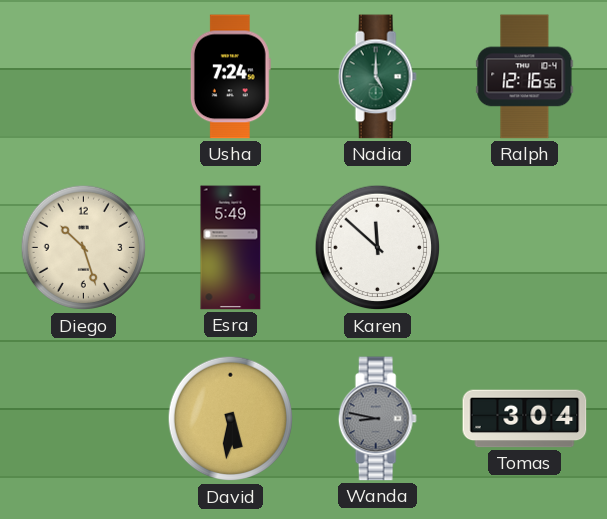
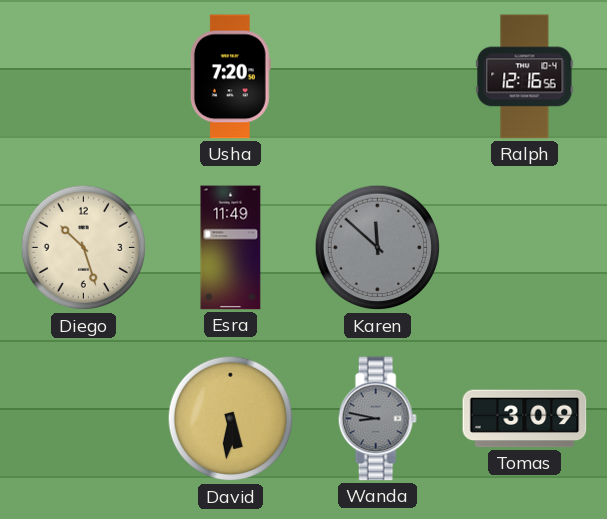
Usha: 7:24 -> 7:20 (230, 77)
Nadia: 5:00 -> none (377, 77)
Esra: 5:49 -> 11:49 (231, 248)
Karen dial: white -> grey (378, 248)
Tomas: 3:04 -> 3:09 (525, 419)
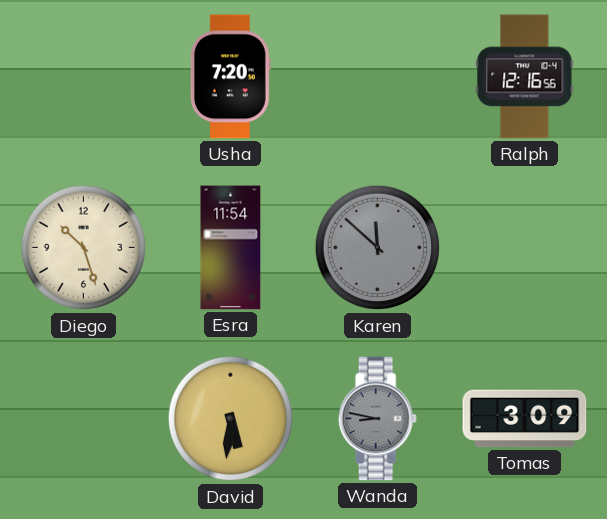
Esra: 11:49 -> 11:54 (231, 248)
